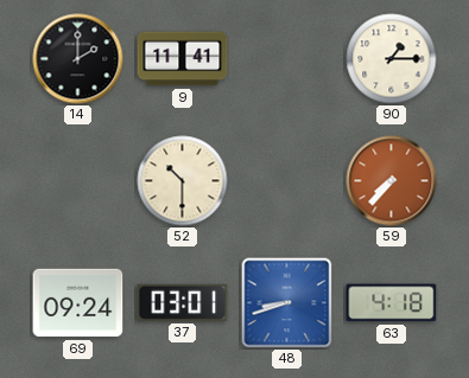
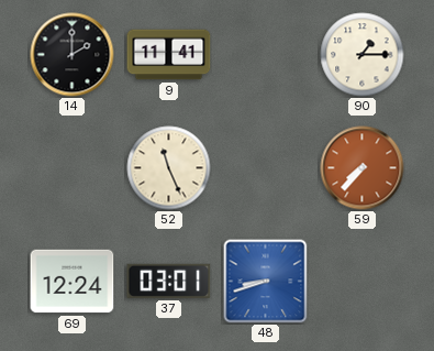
52: 10:30 -> 11:26 (169, 168)
69: 09:24 -> 12:24 (73, 282)
63: 4:18 -> none (392, 303)
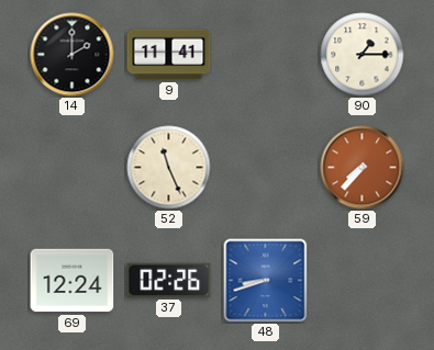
37: 03:01 -> 02:26 (169, 280)
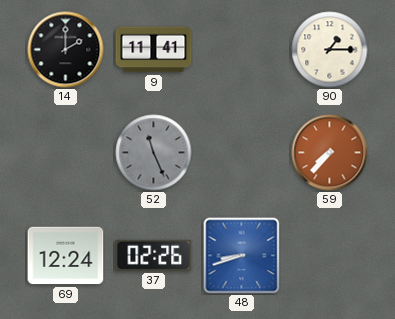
52 dial: cream -> grey (154, 153)
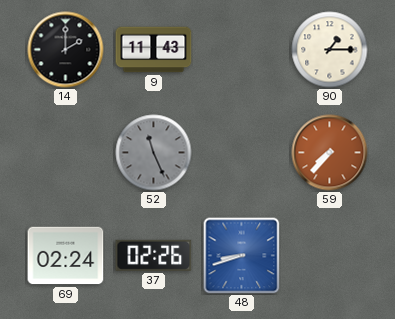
9: 11:41 -> 11:43 (154, 50)
69: 12:24 -> 02:24 (66, 256)
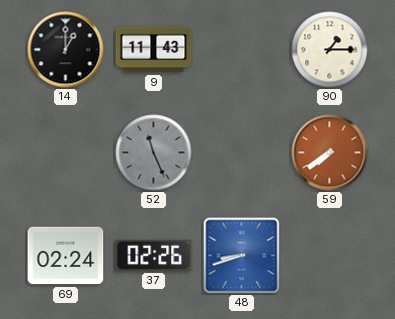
14: 2:00 -> 1:00 (66, 50)
59: 7:37 -> 7:39 (330, 153)
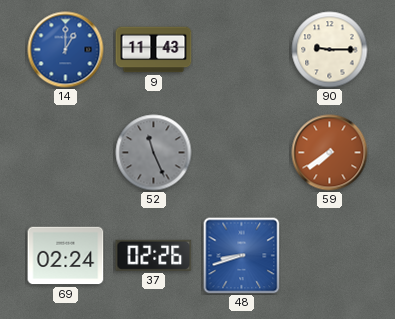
14 dial: black -> blue (66, 50)
90: 1:15 -> 9:15 (330, 50)
